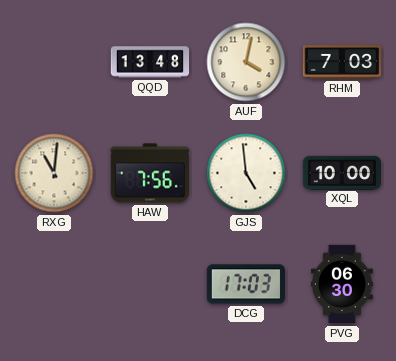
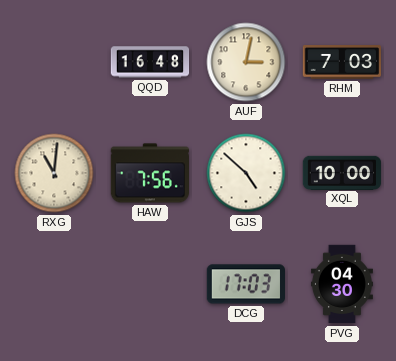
QQD: 13:48 -> 16:48 (150, 62)
AUF: 4:02 -> 3:02 (246, 62)
GJS: 4:59 -> 4:52 (246, 173)
PVG: 06:30 -> 04:30 (342, 284)
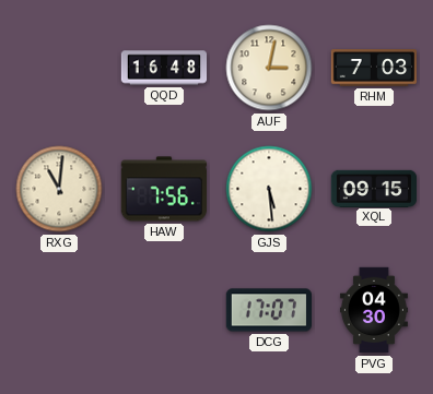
GJS: 4:52 -> 5:29 (269, 189)
XQL: 10:00 -> 09:15 (374, 188)
DCG: 17:03 -> 17:07 (268, 310)
